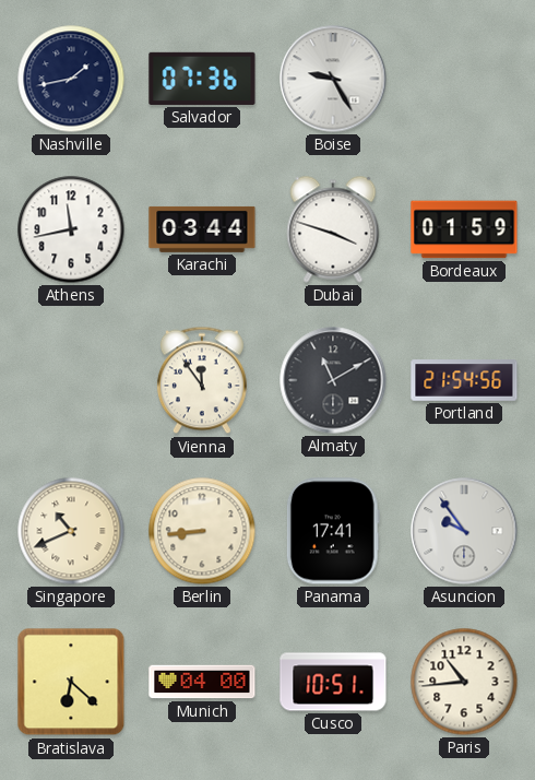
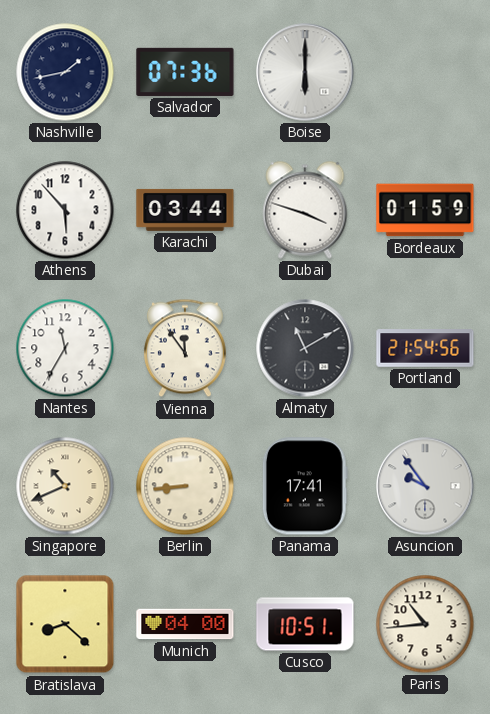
Boise: 9:25 -> 6:00 (305, 72)
Athens: 11:43 -> 5:53 (65, 210)
Nantes: none -> 11:35 (65, 348)
Bratislava: 6:22 -> 8:22 (65, 624)
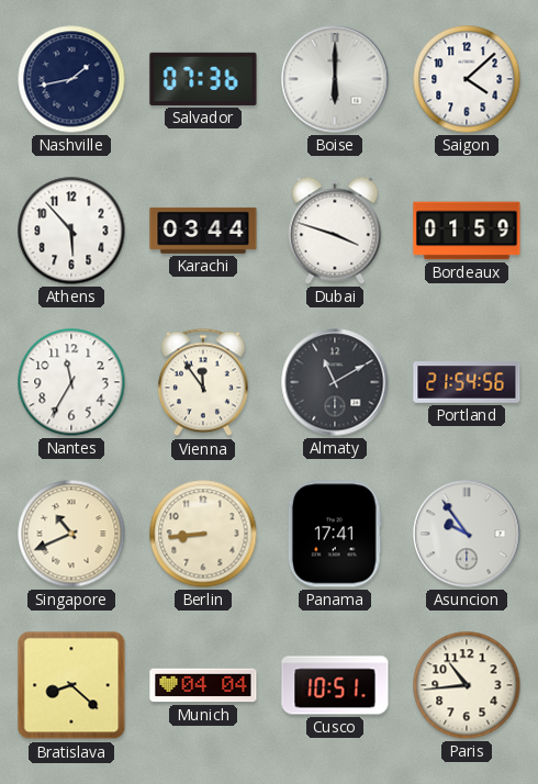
Saigon: none -> 4:08 (467, 79)
Munich: 04:00 -> 04:04 (203, 685)
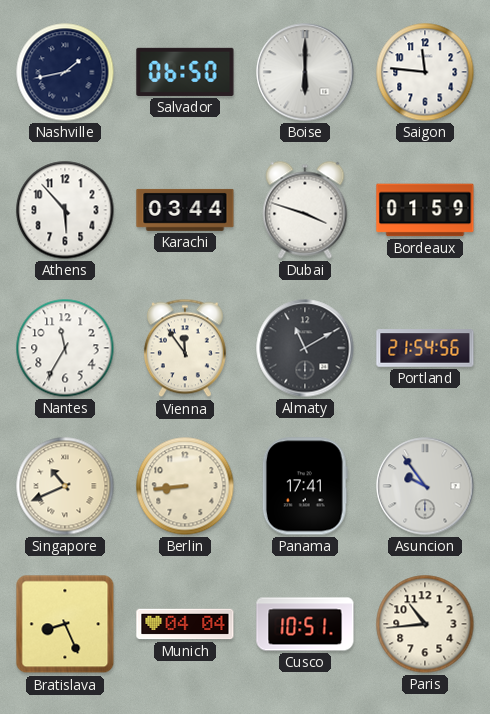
Salvador: 07:36 -> 06:50 (185, 72)
Saigon: 4:08 -> 11:46 (425, 72)
Bratislava: 8:22 -> 8:26 (65, 624)
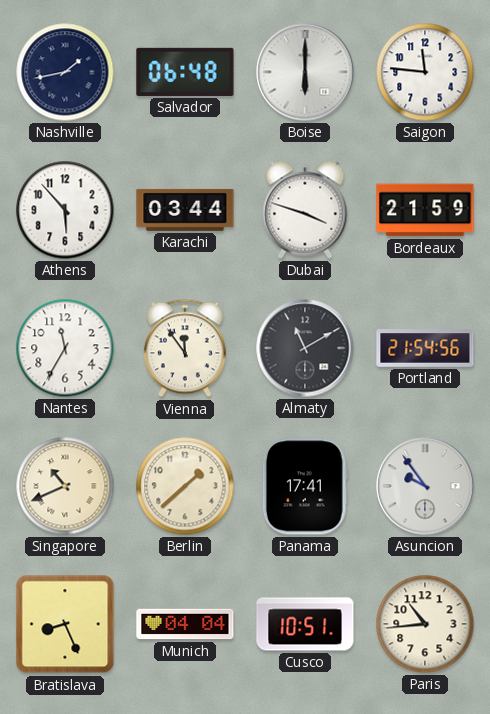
Salvador: 06:50 -> 06:48 (185, 72)
Bordeaux: 01:59 -> 21:59 (425, 210)
Berlin: 8:44 -> 1:38 (185, 486)
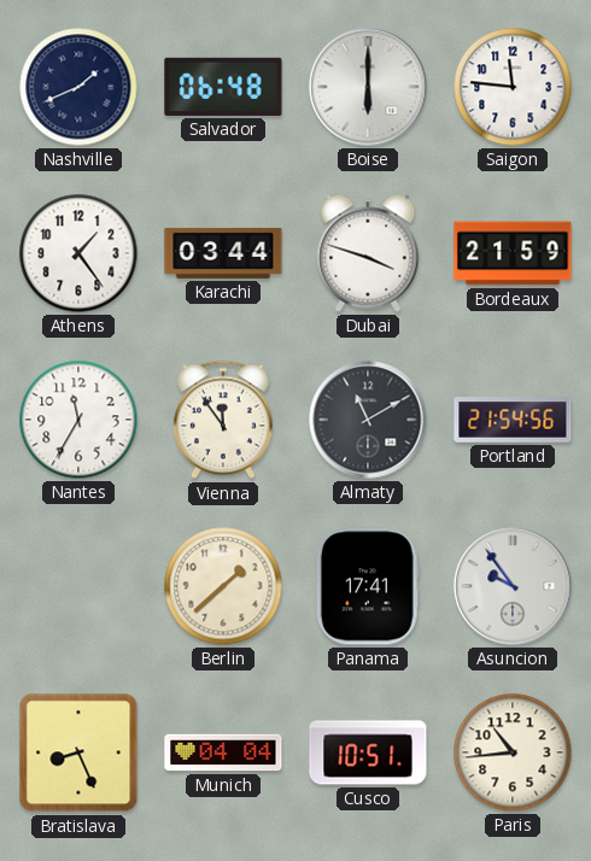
Nashville: 1:43 -> 1:41 (78, 87)
Athens: 5:53 -> 1:24 (78, 253)
Singapore: 10:41 -> none (65, 486)
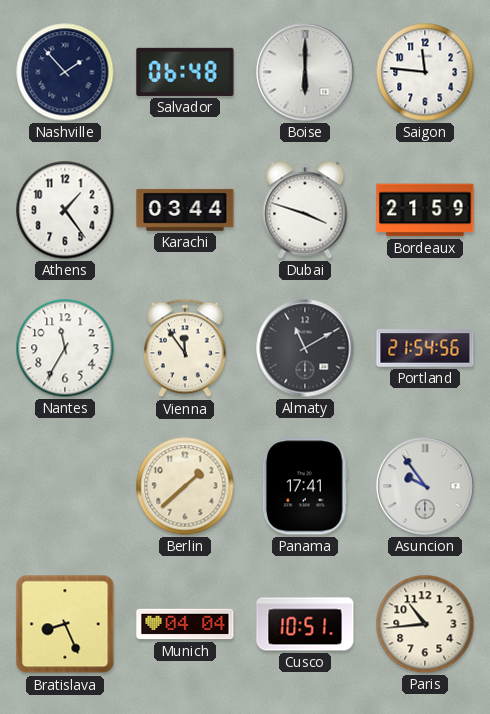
Nashville: 1:41 -> 1:53 (65, 72)
